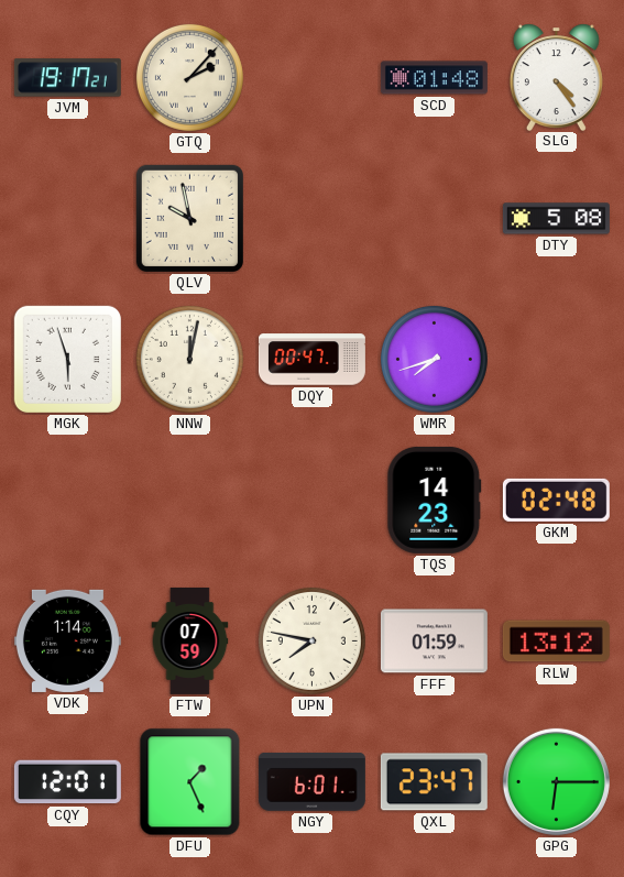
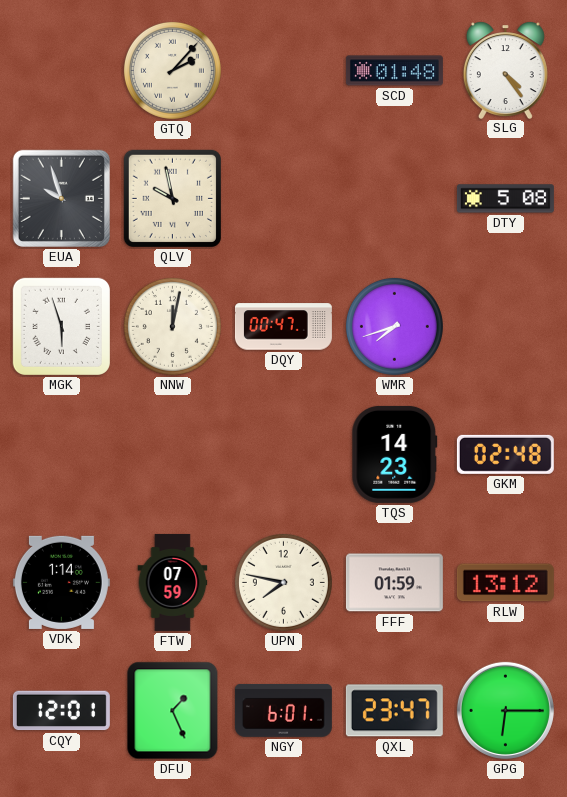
JVM: 19:17 -> none (67, 78)
EUA: none -> 9:57 (61, 198)
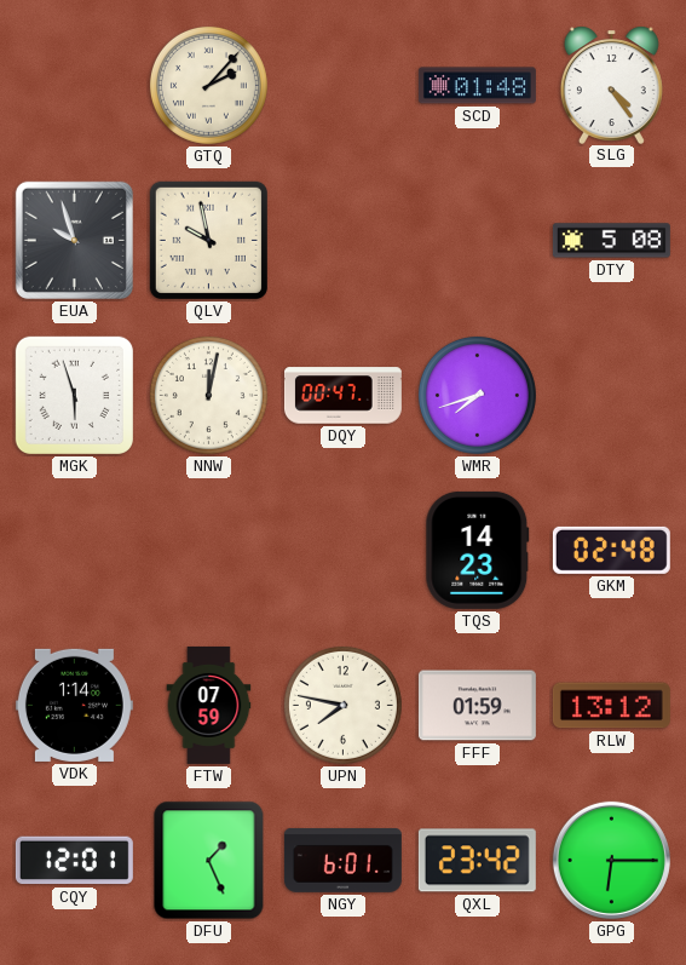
QXL: 23:47 -> 23:42 (477, 861)
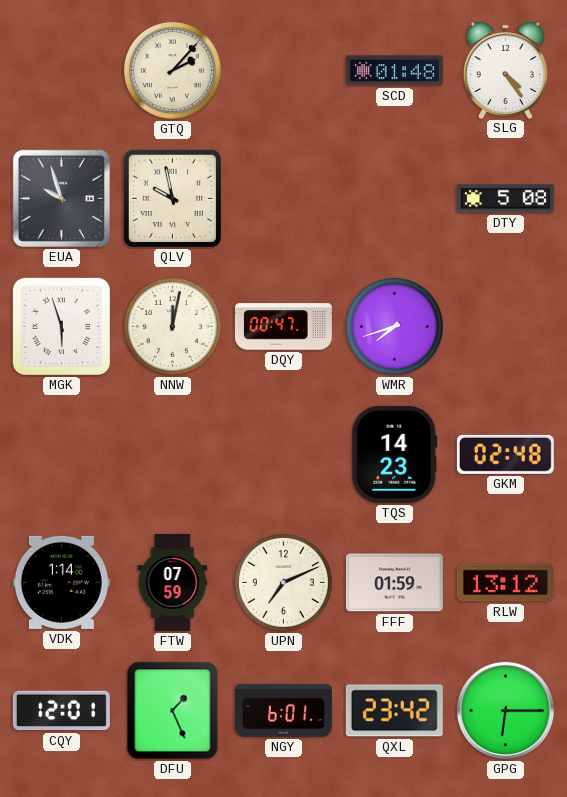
UPN: 7:47 -> 7:11 (283, 582)
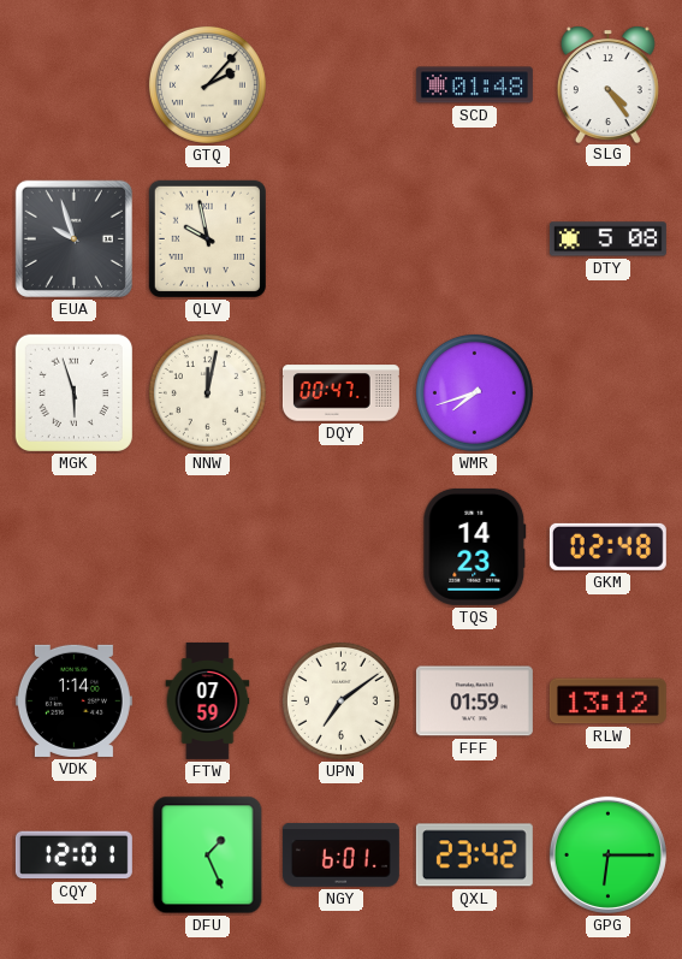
UPN: 7:11 -> 7:09 (340, 700)
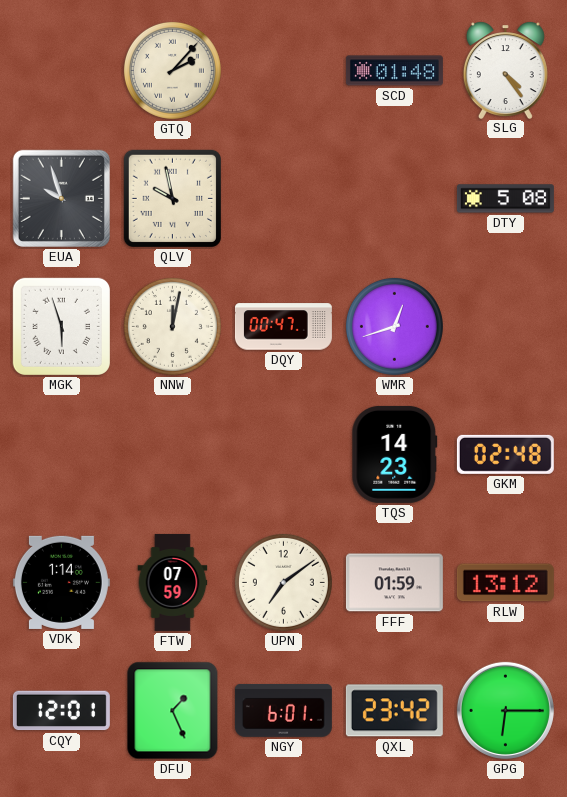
WMR: 7:42 -> 12:42 (394, 326)
